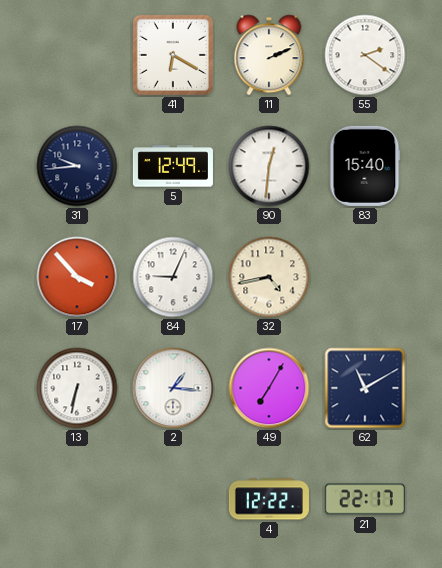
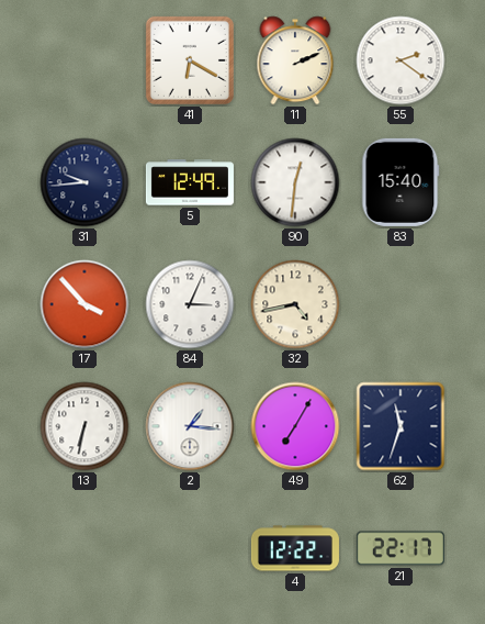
84: 9:04 -> 3:04 (190, 304)
62: 11:10 -> 11:33 (401, 426)
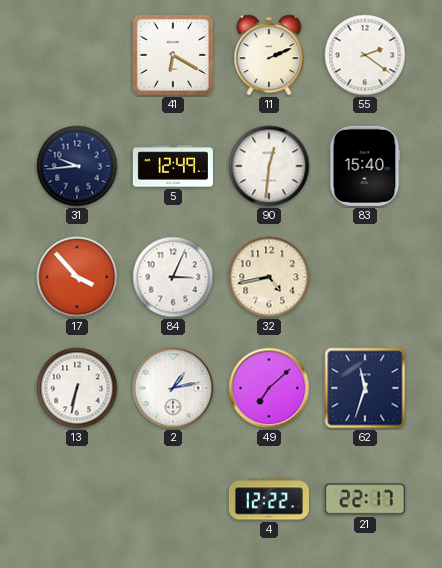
2: 1:16 -> 1:13 (173, 388)
49: 7:05 -> 7:08 (269, 388)
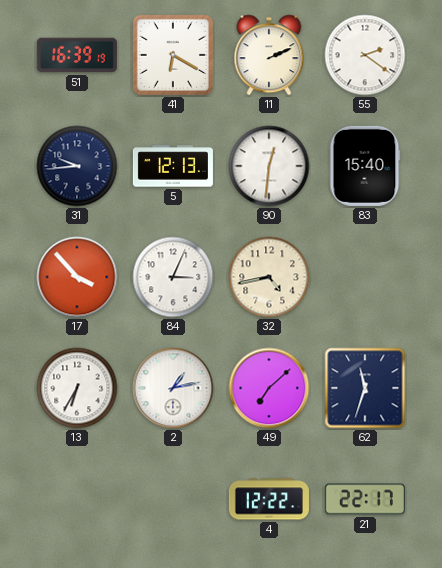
51: none -> 16:39 (77, 55)
5: 12:49 -> 12:13 (173, 166)
13: 6:32 -> 6:35 (77, 388)
